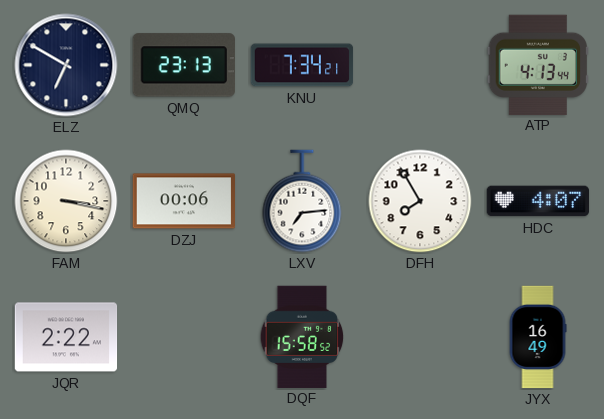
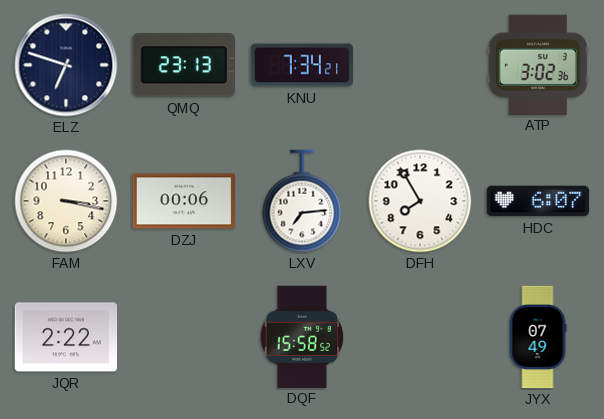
ELZ: 6:50 -> 6:48 (66, 65)
ATP: 4:13 -> 3:02 (537, 64)
HDC: 4:07 -> 6:07 (538, 201)
JYX: 16:49 -> 07:49 (538, 337)
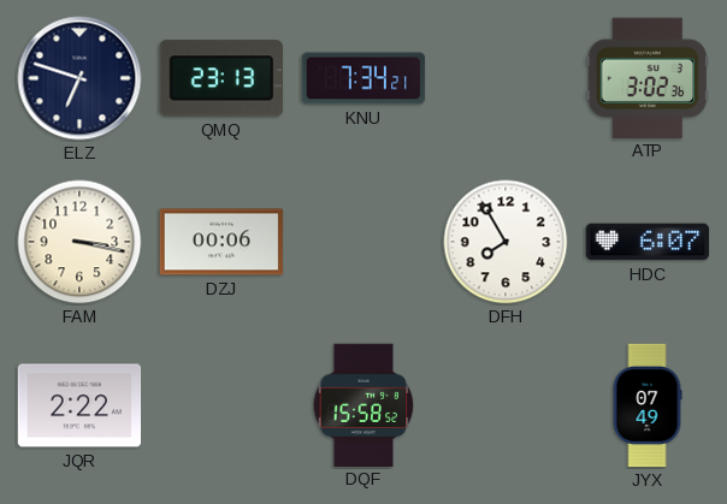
LXV: 7:14 -> none (302, 201)
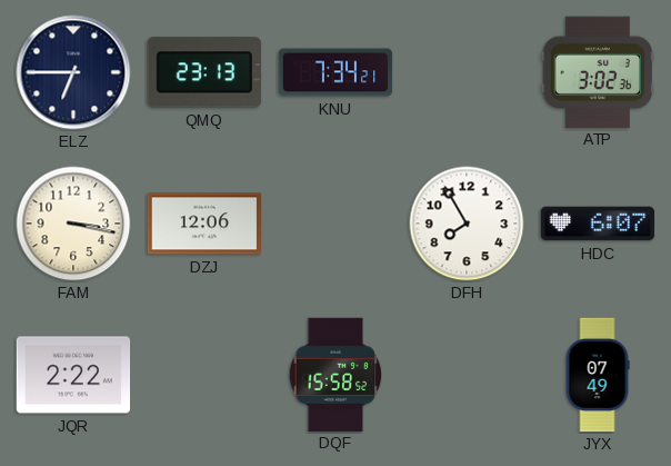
ELZ: 6:48 -> 6:45 (73, 72)
DZJ: 00:06 -> 12:06 (204, 224)
